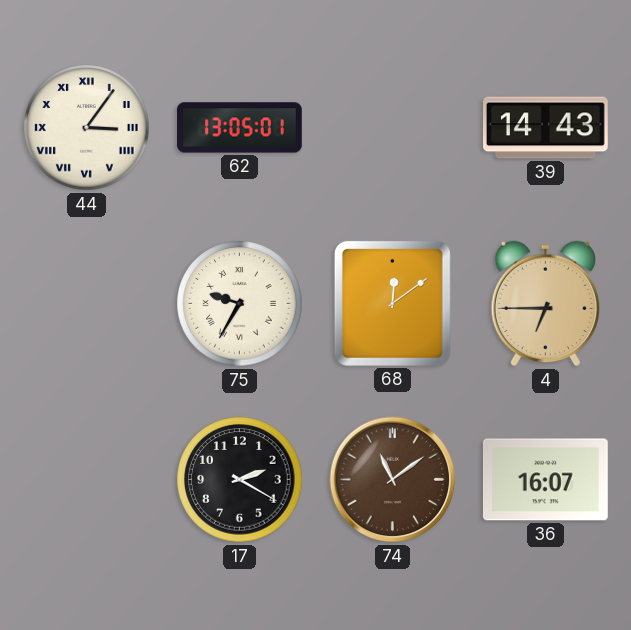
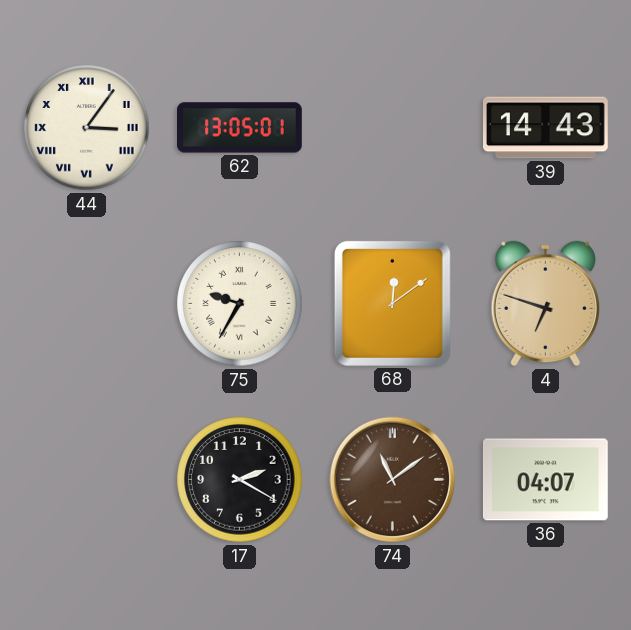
4: 6:45 -> 6:48 (545, 304)
36: 16:07 -> 04:07 (545, 480)
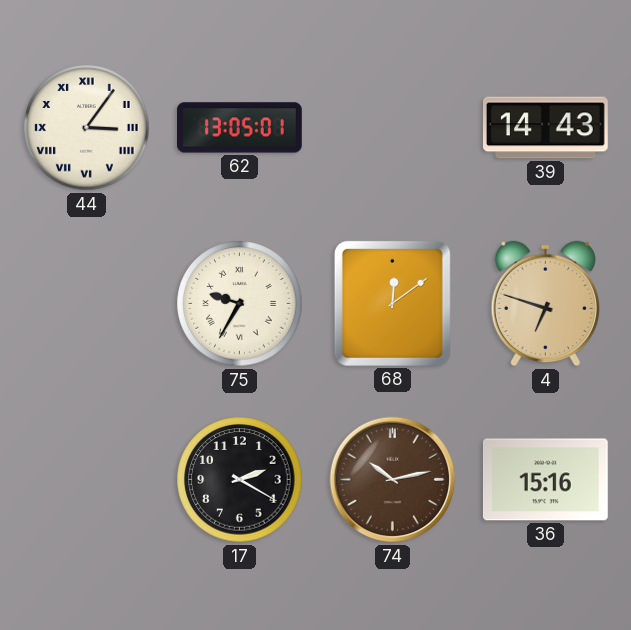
74: 11:09 -> 10:13 (393, 480)
36: 04:07 -> 15:16 (545, 480)
